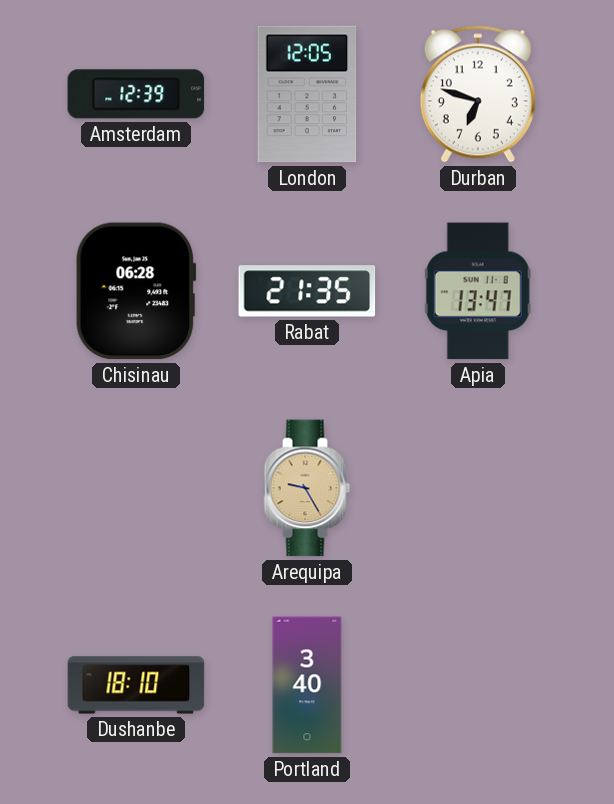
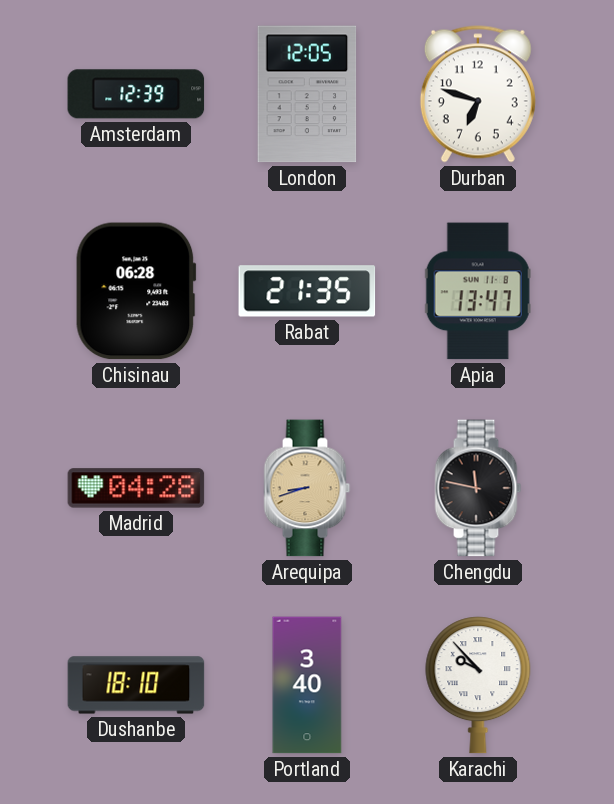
Madrid: none -> 04:28 (136, 488)
Arequipa: 9:25 -> 8:42 (307, 488)
Chengdu: none -> 11:47 (478, 488)
Karachi: none -> 9:53 (478, 685)
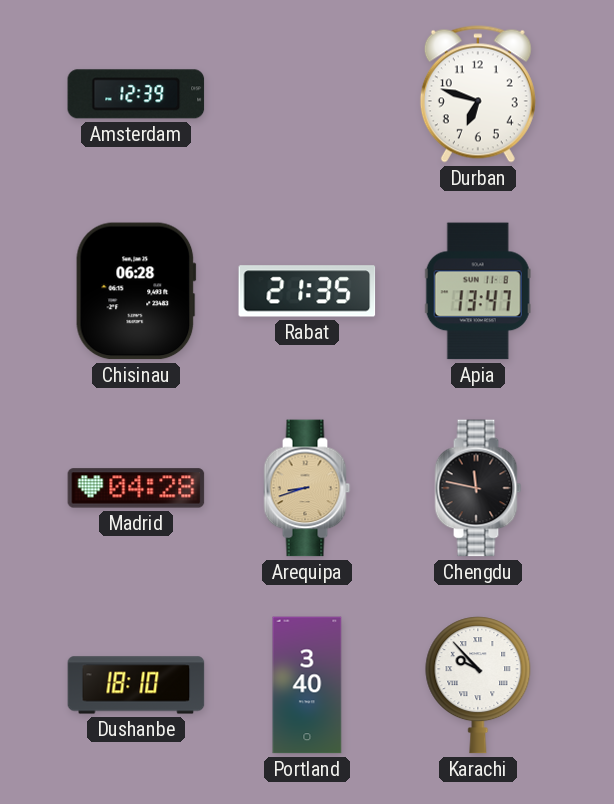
London: 12:05 -> none (307, 94)
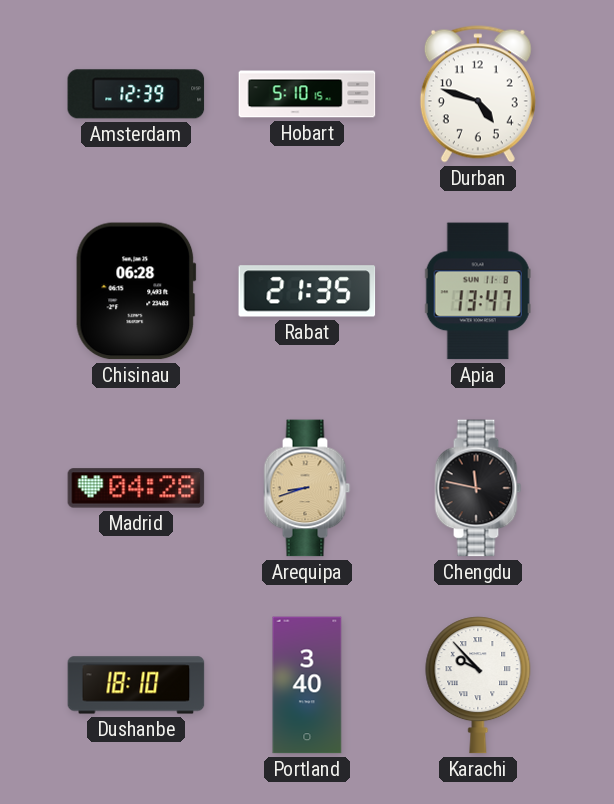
Hobart: none -> 5:10 (307, 94)
Durban: 6:48 -> 4:48 (478, 94)
